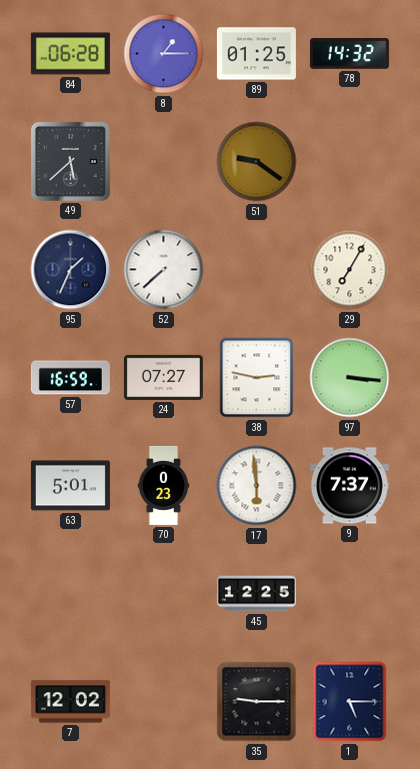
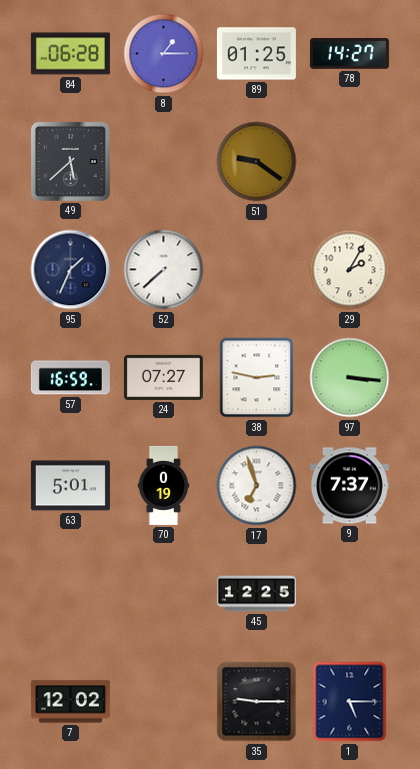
78: 14:32 -> 14:27 (349, 54)
29: 7:05 -> 2:05 (350, 270)
70: 0:23 -> 0:19 (164, 485)
17: 5:59 -> 6:57 (257, 486)
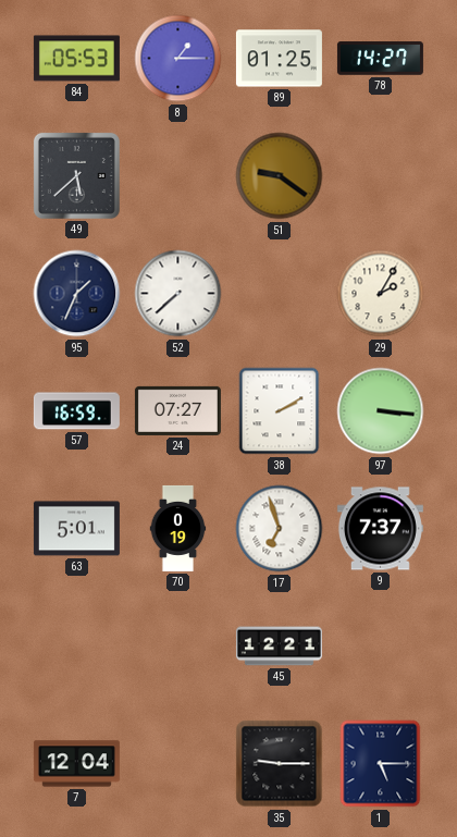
84: 06:28 -> 05:53 (76, 59)
38: 2:47 -> 2:10 (280, 411)
45: 12:25 -> 12:21 (279, 647)
7: 12:02 -> 12:04 (76, 764)
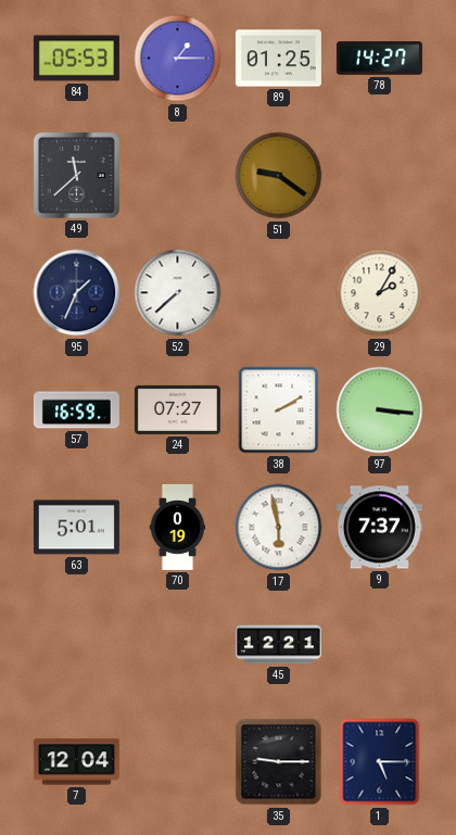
49: 5:38 -> 11:38 (76, 175)
17: 6:57 -> 5:58 (279, 528)
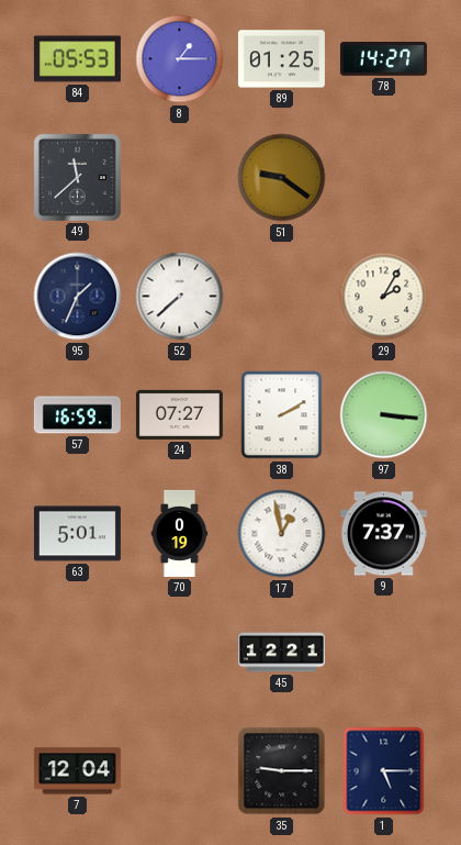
17: 5:58 -> 12:58 (282, 534)
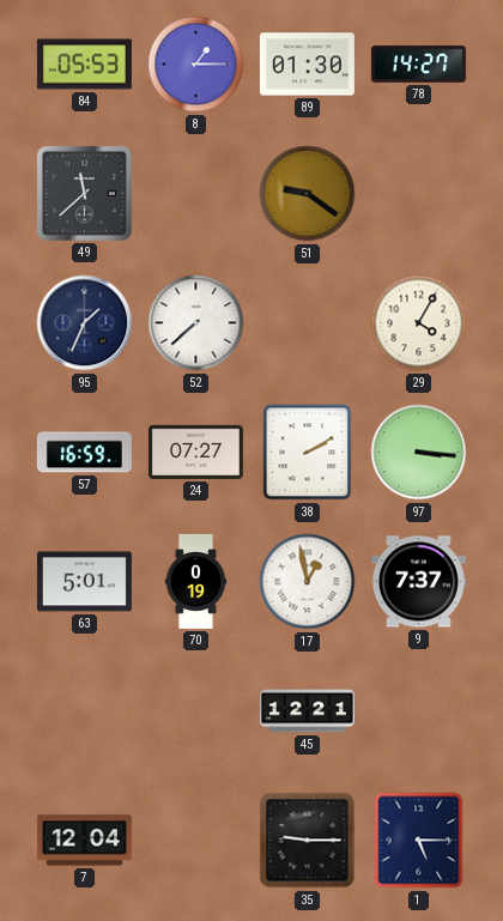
89: 01:25 -> 01:30 (307, 65)
29: 2:05 -> 4:05 (419, 323)
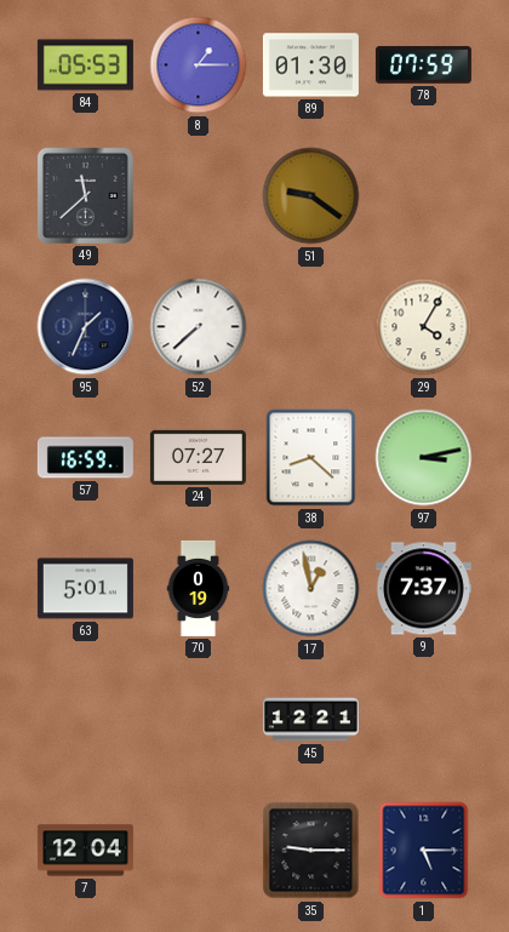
78: 14:27 -> 07:59 (423, 65)
38: 2:10 -> 8:22 (311, 458)
97: 3:16 -> 3:13 (424, 458)
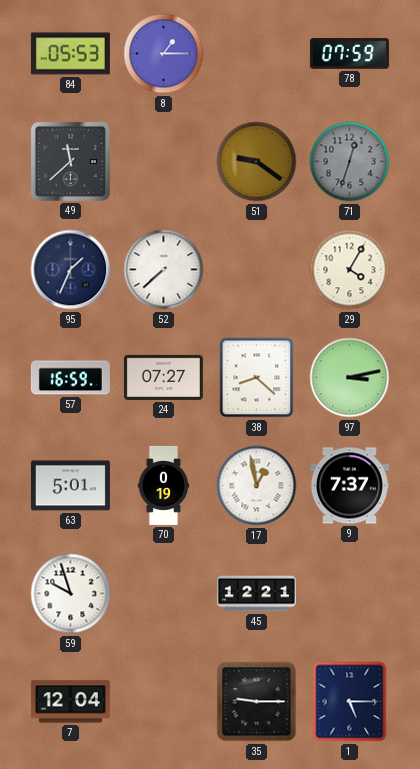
89: 01:30 -> none (310, 65)
71: none -> 12:33 (350, 162)
59: none -> 9:57 (71, 594)
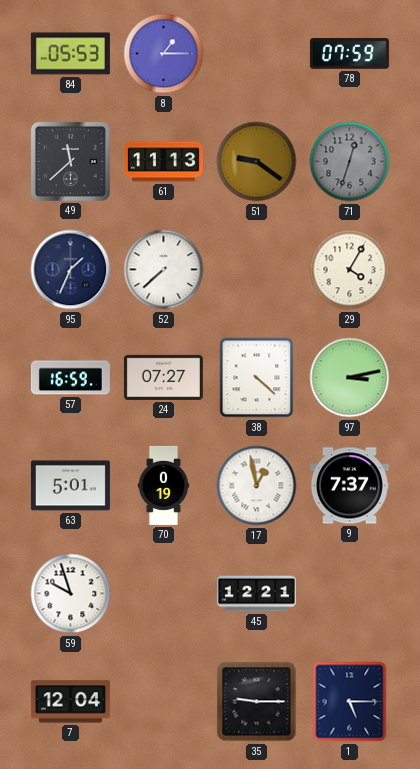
61: none -> 11:13 (163, 162)
38: 8:22 -> 4:22 (257, 378)
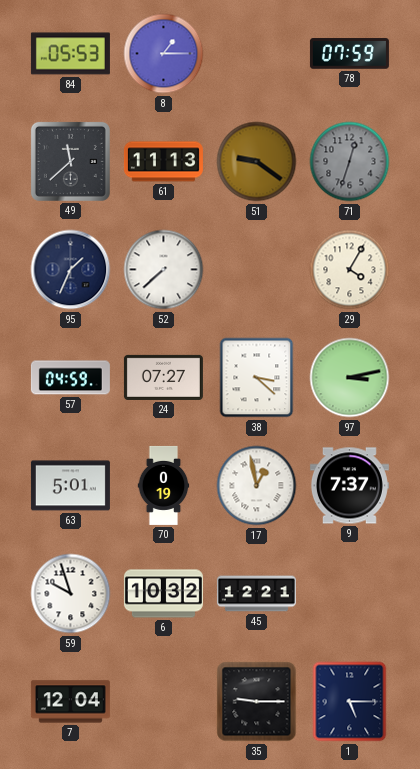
57: 16:59 -> 04:59 (70, 378)
38: 4:22 -> 3:22 (257, 378)
6: none -> 10:32 (163, 594)
